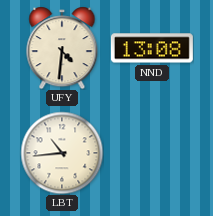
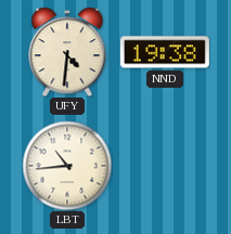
NND: 13:08 -> 19:38 (165, 52)
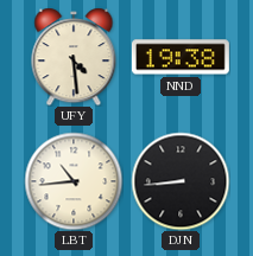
UFY: 4:31 -> 4:29 (74, 57)
DJN: none -> 8:44 (181, 181)
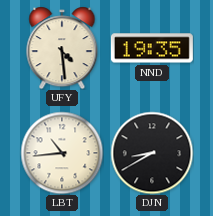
NND: 19:38 -> 19:35 (152, 48)
DJN: 8:44 -> 8:40 (152, 153)
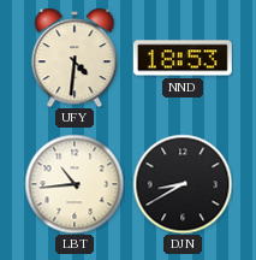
UFY: 4:29 -> 4:31 (75, 58)
NND: 19:35 -> 18:53 (183, 58)
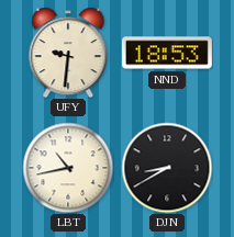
UFY: 4:31 -> 9:31 (68, 53)
LBT: 10:44 -> 10:43 (68, 168)
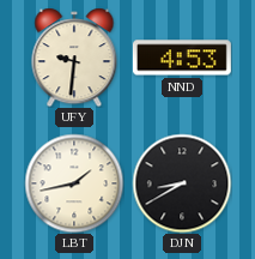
NND: 18:53 -> 4:53 (182, 58)
LBT: 10:43 -> 1:43 (74, 183)
